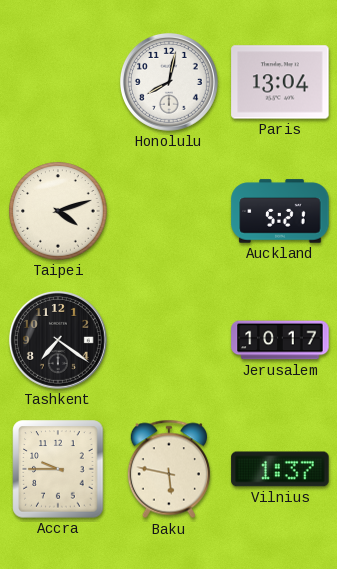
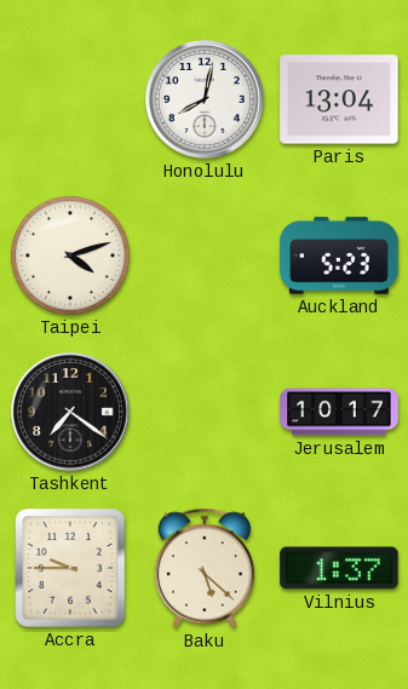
Auckland: 5:21 -> 5:23 (339, 255)
Baku: 5:47 -> 5:22 (205, 568)
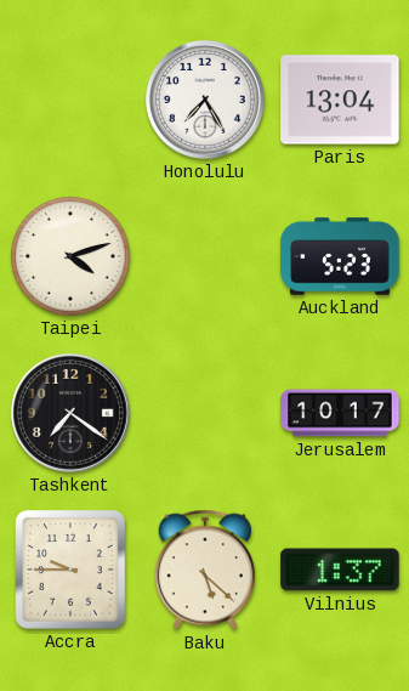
Honolulu: 8:02 -> 7:25 (205, 100)
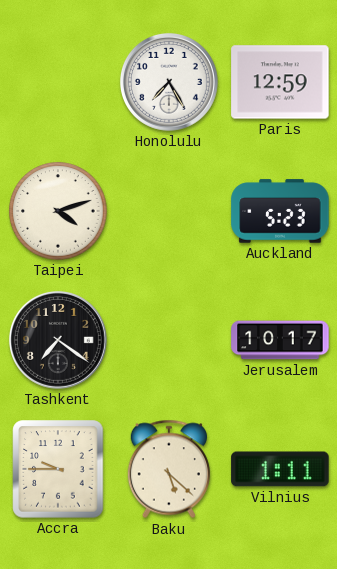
Paris: 13:04 -> 12:59 (280, 82)
Vilnius: 1:37 -> 1:11 (280, 469)
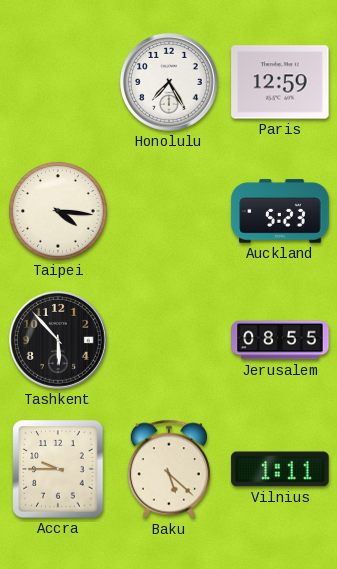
Taipei: 4:12 -> 4:16 (58, 211)
Tashkent: 7:21 -> 5:53 (58, 340)
Jerusalem: 10:17 -> 08:55 (280, 340)
